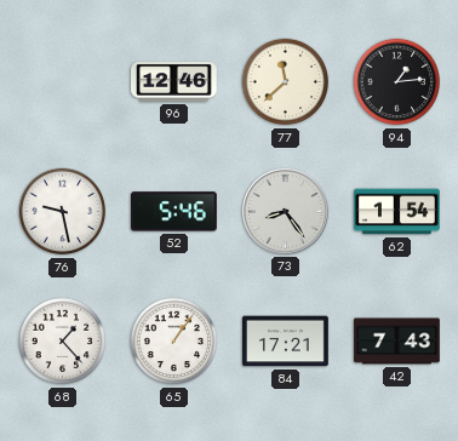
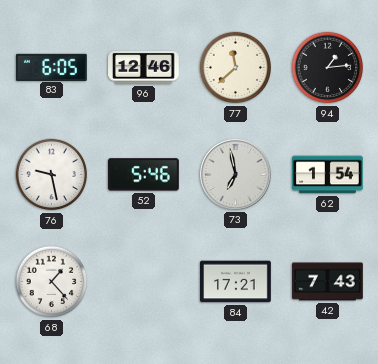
83: none -> 6:05 (52, 67)
73: 8:24 -> 6:58 (236, 175)
65: 1:06 -> none (174, 342)
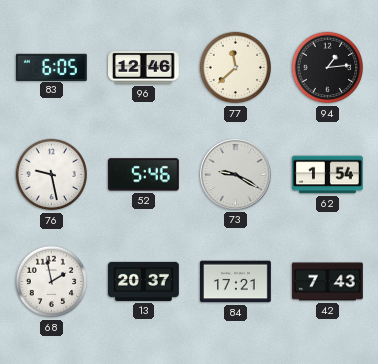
73: 6:58 -> 9:20 (236, 175)
68: 1:23 -> 1:58 (52, 282)
13: none -> 20:37 (144, 281)
